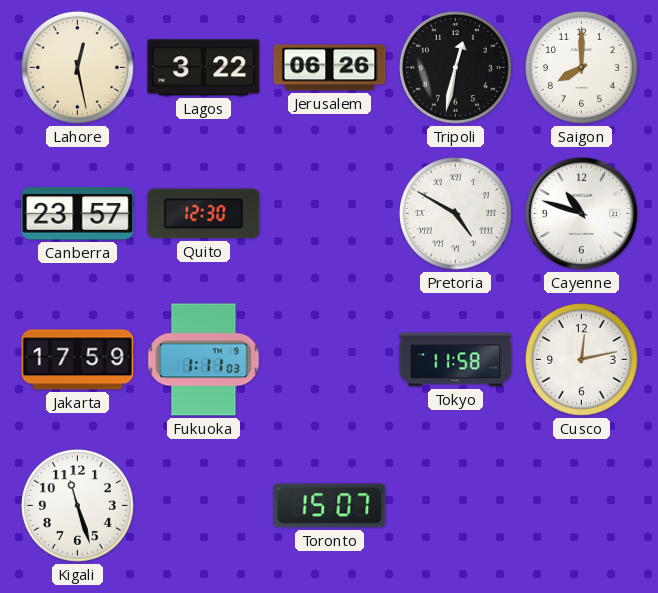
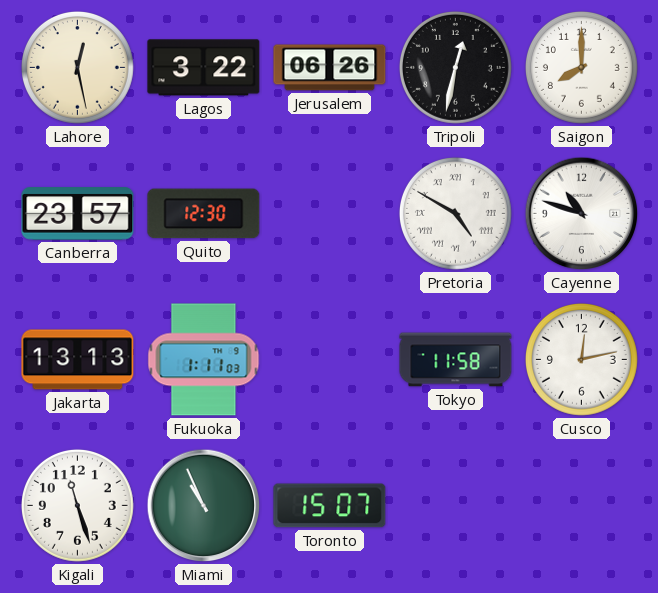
Jakarta: 17:59 -> 13:13 (78, 360)
Miami: none -> 10:56 (204, 506)
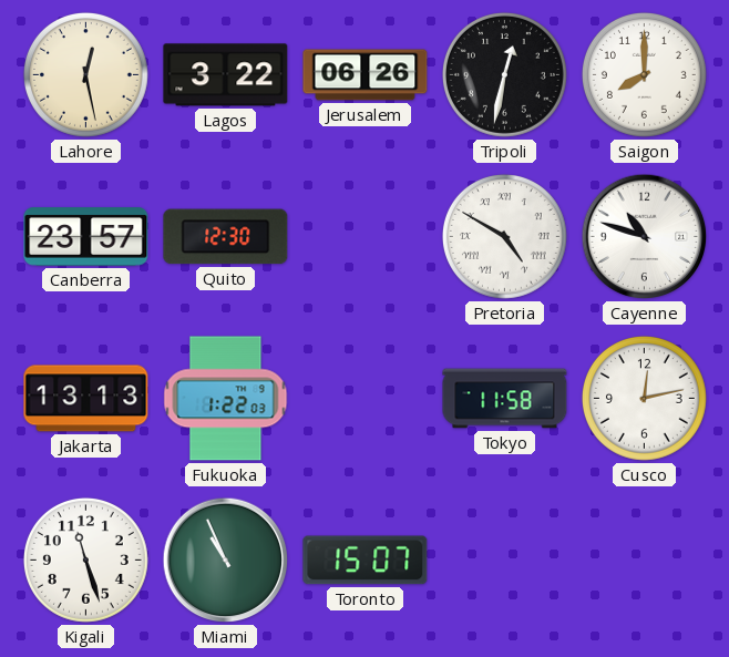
Fukuoka: 1:11 -> 1:22 (226, 399)
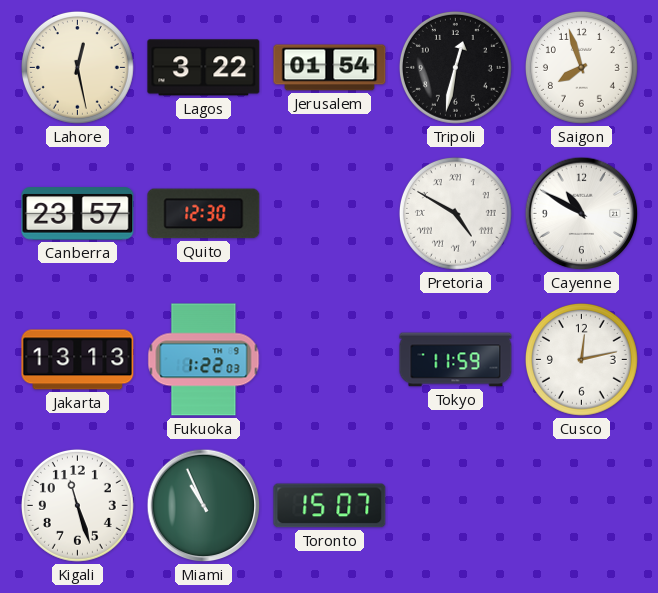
Jerusalem: 06:26 -> 01:54 (330, 68)
Saigon: 8:00 -> 7:57 (581, 67)
Cayenne: 10:48 -> 10:50 (582, 214)
Tokyo: 11:58 -> 11:59 (456, 360)
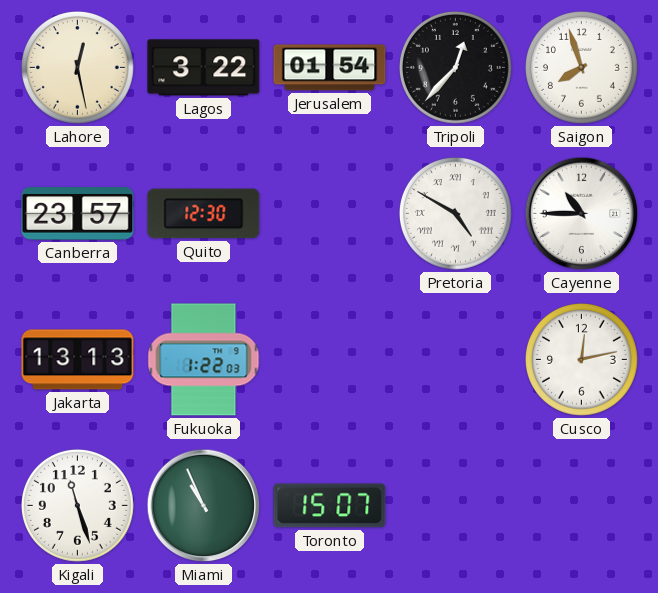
Tripoli: 12:32 -> 12:37 (455, 67)
Cayenne: 10:50 -> 10:45 (582, 214)
Tokyo: 11:59 -> none (456, 360)
